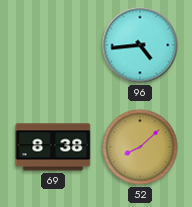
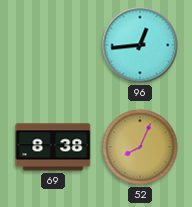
96: 4:44 -> 12:44 (140, 45)
52: 8:08 -> 8:04 (140, 147)
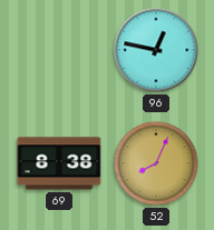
96: 12:44 -> 12:47 (156, 50)
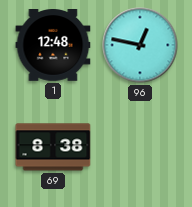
1: none -> 12:48 (53, 46)
52: 8:04 -> none (156, 163)
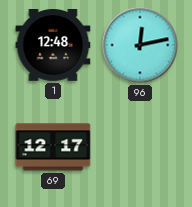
96: 12:47 -> 12:13 (140, 45)
69: 8:38 -> 12:17 (53, 147)
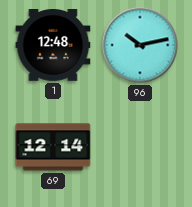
96: 12:13 -> 10:13 (140, 45)
69: 12:17 -> 12:14 (53, 147)
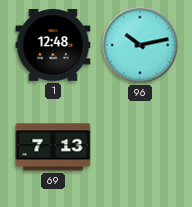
69: 12:14 -> 7:13 (53, 147)
